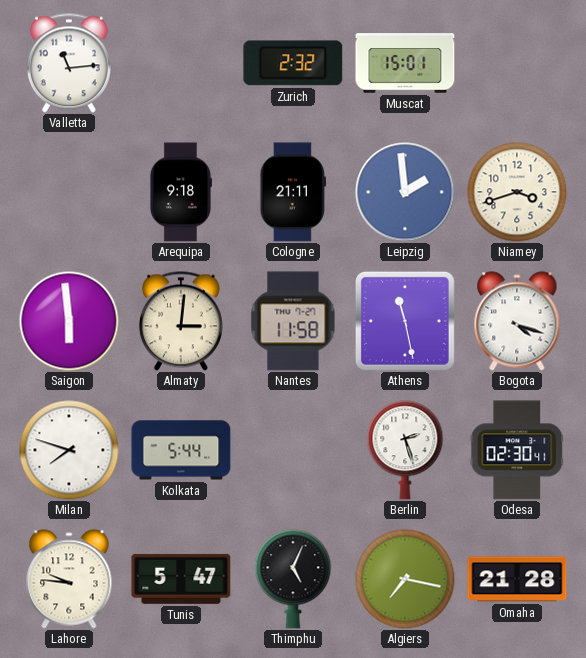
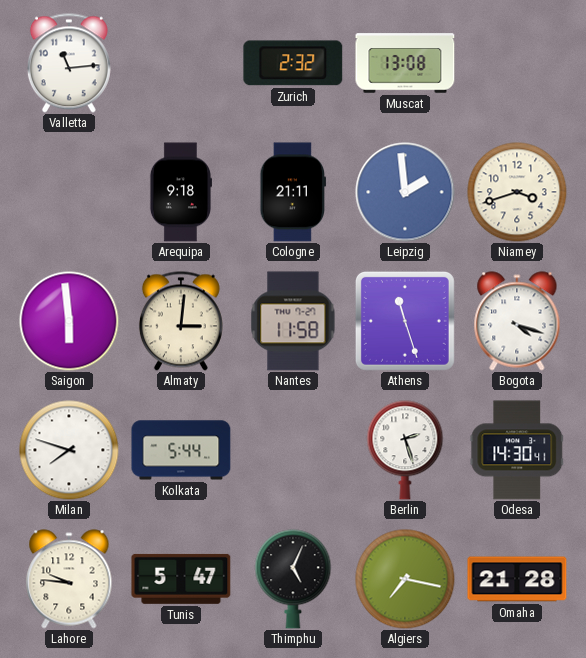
Muscat: 15:01 -> 13:08 (405, 63)
Athens: 11:28 -> 11:27 (405, 321)
Odesa: 02:30 -> 14:30 (517, 450)
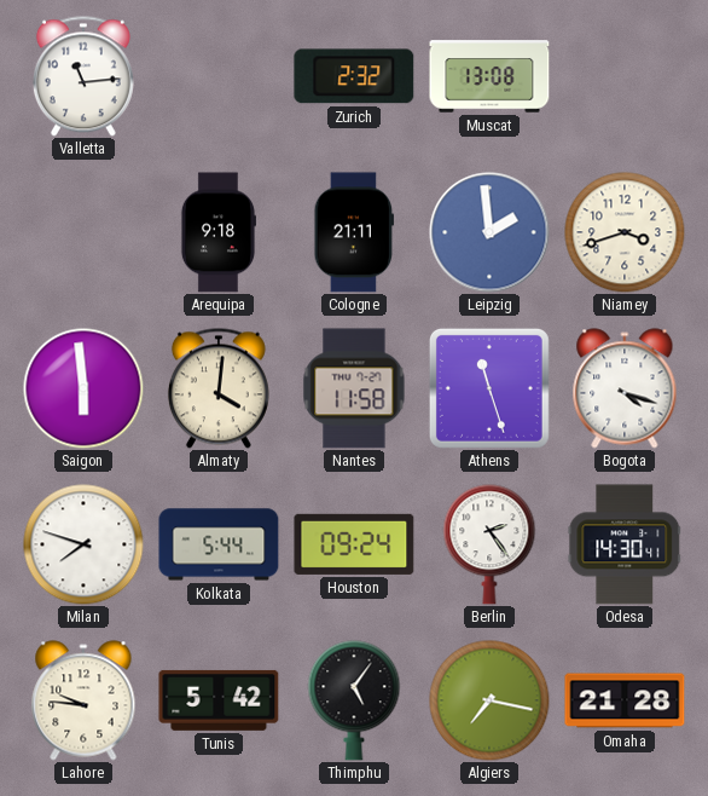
Almaty: 3:01 -> 4:01 (219, 388)
Houston: none -> 09:24 (354, 544)
Berlin: 2:27 -> 2:24 (489, 544)
Tunis: 5:47 -> 5:42 (219, 700)
Thimphu: 5:04 -> 5:06 (354, 700)
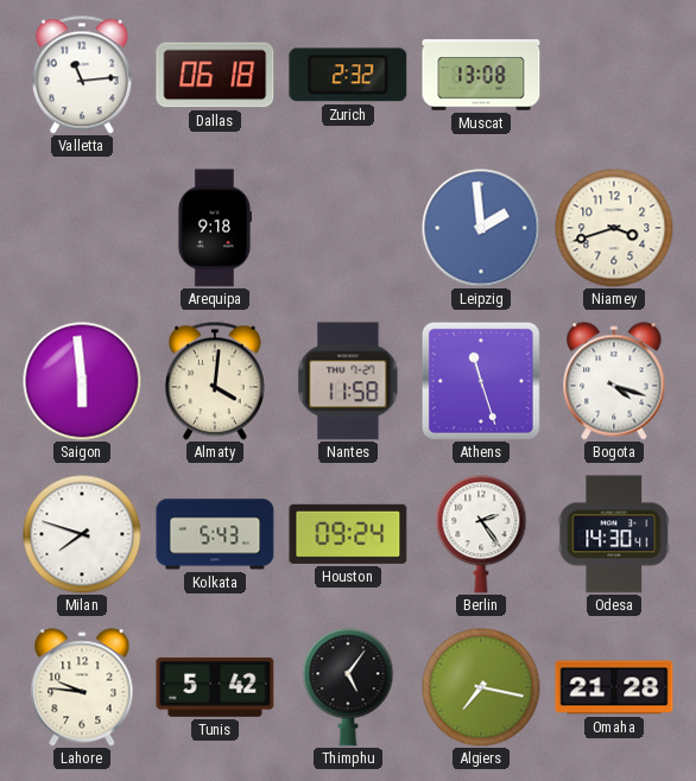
Dallas: none -> 06:18 (215, 75)
Cologne: 21:11 -> none (354, 232)
Kolkata: 5:44 -> 5:43 (215, 534)
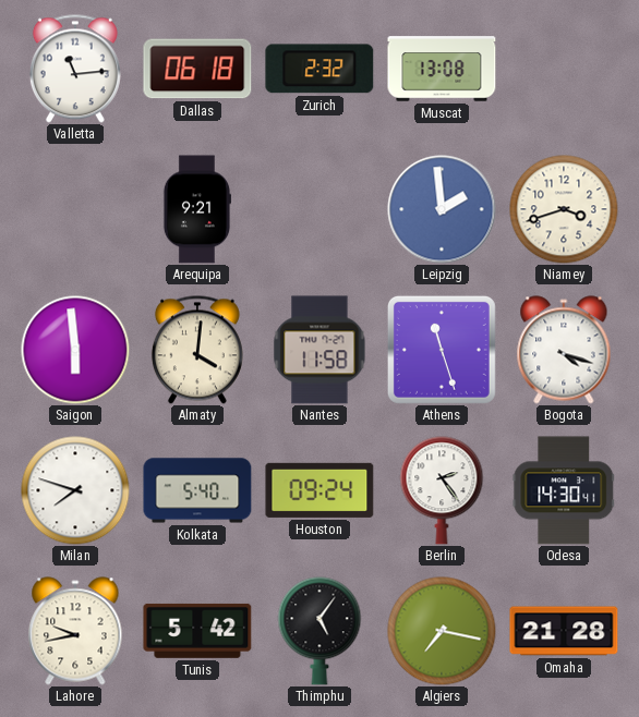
Arequipa: 9:18 -> 9:21 (196, 209)
Kolkata: 5:43 -> 5:40 (197, 490)
Lahore: 9:46 -> 9:43 (75, 631)
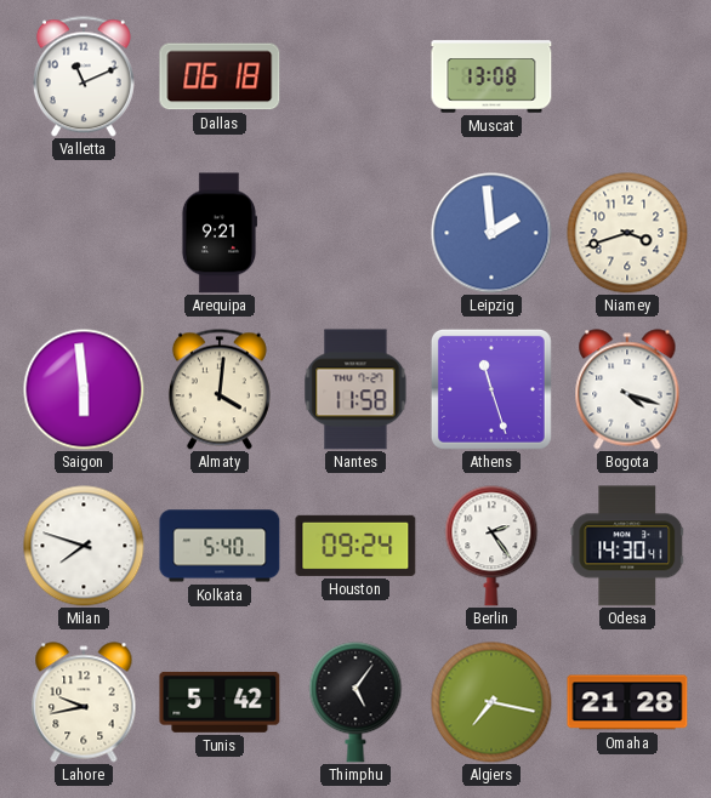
Valletta: 11:14 -> 11:11 (84, 76)
Zurich: 2:32 -> none (319, 69)
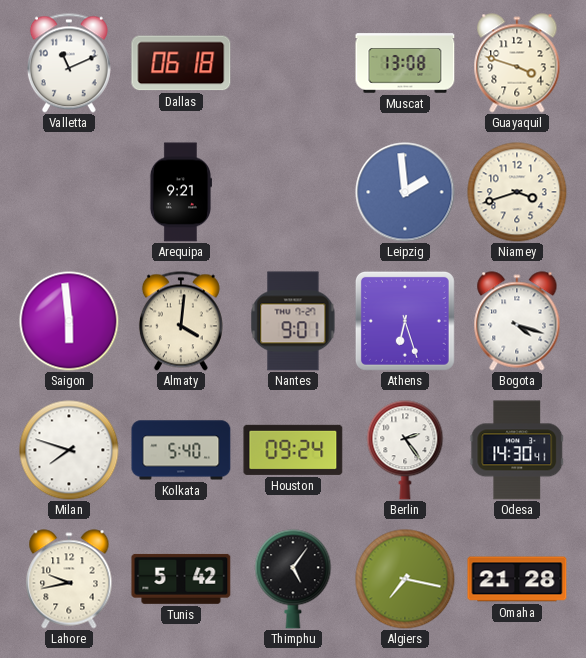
Guayaquil: none -> 3:48 (517, 63)
Nantes: 11:58 -> 9:01 (293, 321)
Athens: 11:27 -> 6:27 (405, 321)
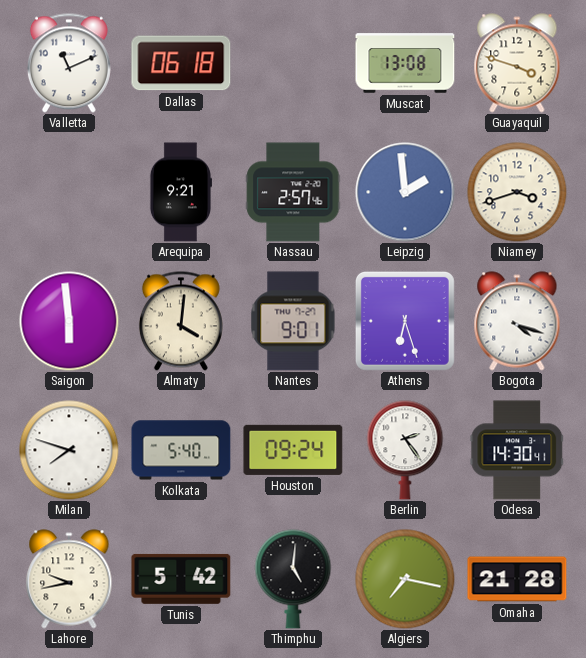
Nassau: none -> 2:57 (293, 192)
Thimphu: 5:06 -> 5:01 (293, 579)
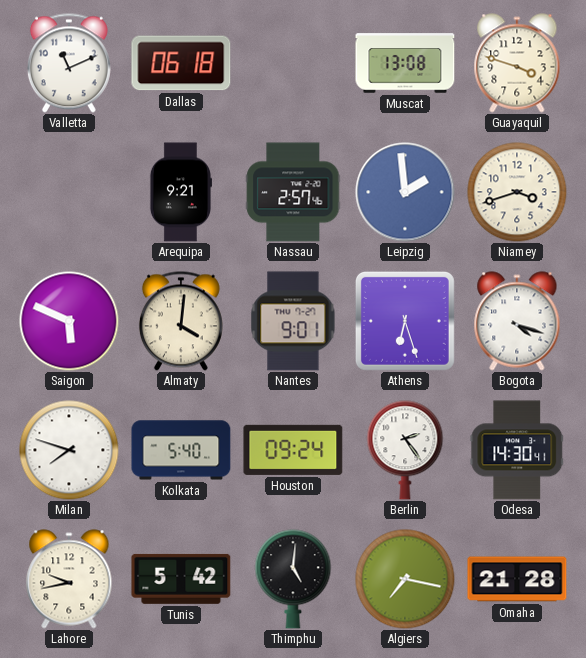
Saigon: 5:59 -> 5:49 (69, 321)
